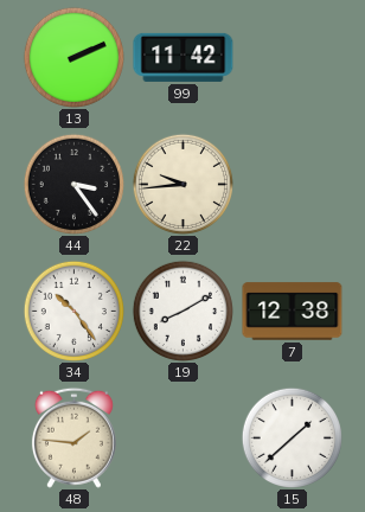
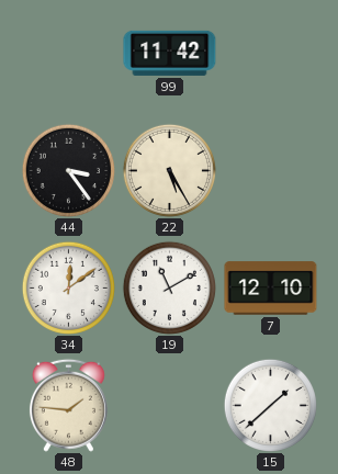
13: 2:11 -> none (73, 57)
22: 9:44 -> 5:25 (169, 170)
34: 10:24 -> 12:09 (68, 287)
19: 8:10 -> 11:10 (169, 287)
7: 12:38 -> 12:10 (271, 289)
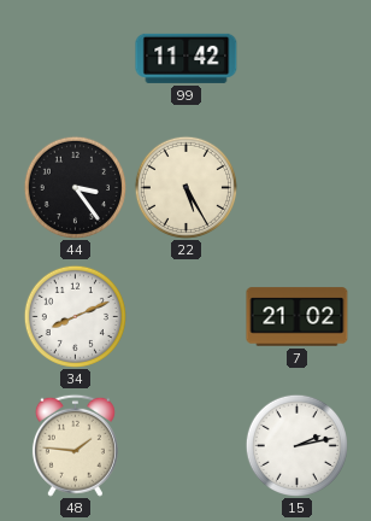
34: 12:09 -> 8:11 (75, 316)
19: 11:10 -> none (169, 287)
7: 12:10 -> 21:02 (298, 317)
15: 1:38 -> 2:13 (296, 445)
